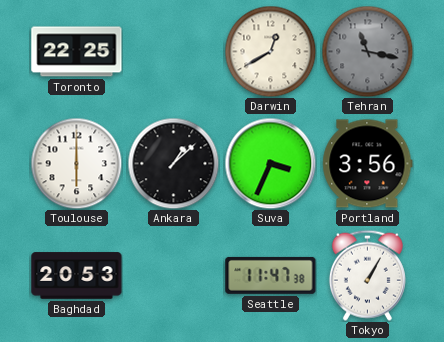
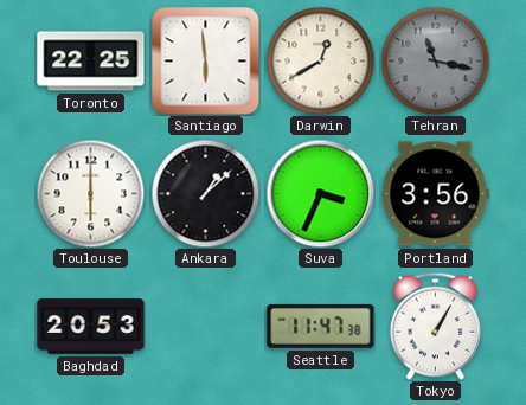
Santiago: none -> 5:59 (206, 62)
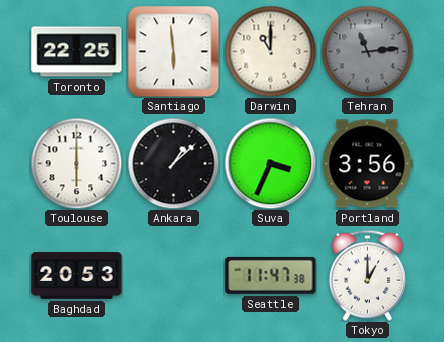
Darwin: 12:40 -> 11:00 (270, 51)
Tehran: 11:17 -> 11:14 (367, 51)
Tokyo: 1:05 -> 1:00 (367, 275)
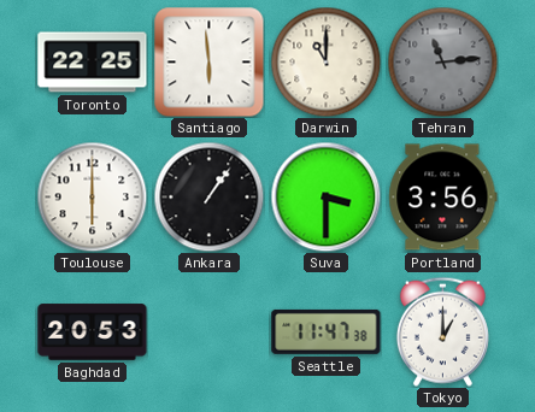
Ankara: 1:08 -> 1:06 (208, 196)
Suva: 3:34 -> 3:30 (325, 196)
